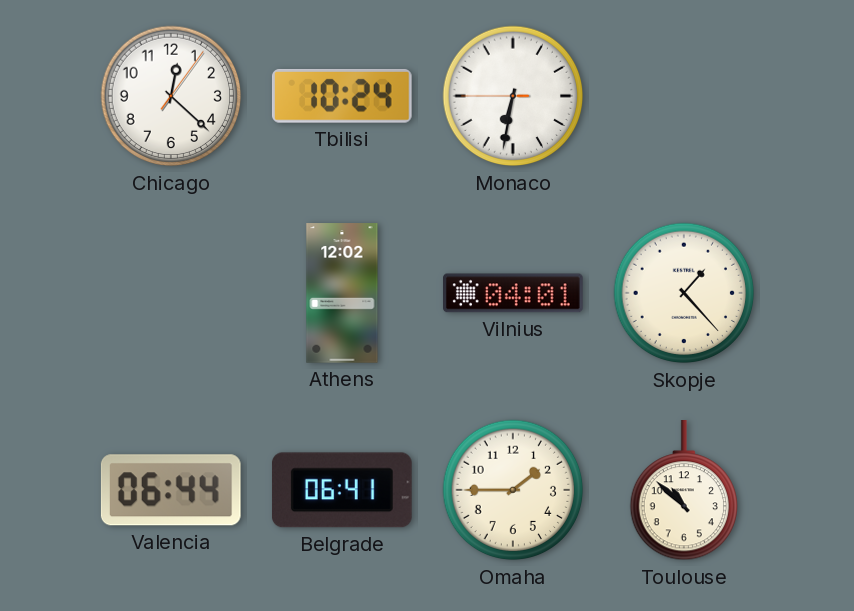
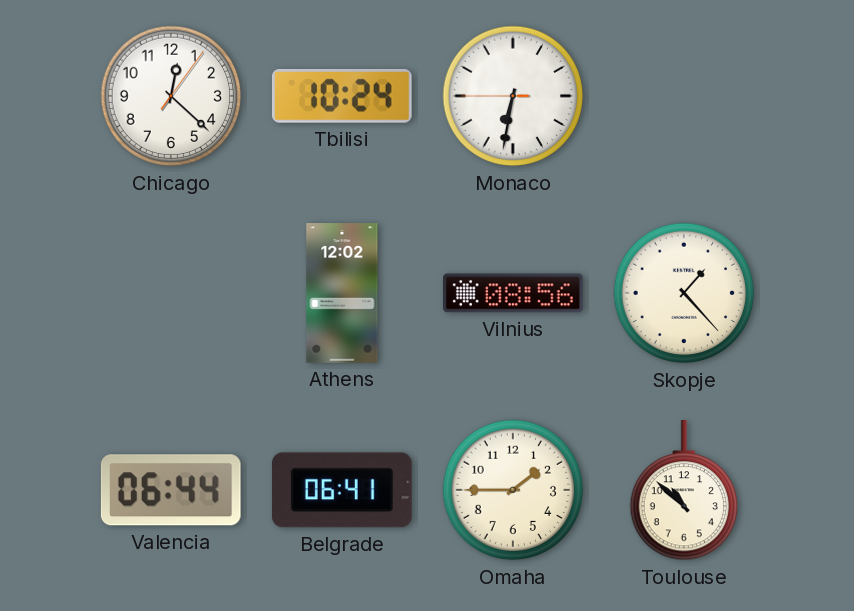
Vilnius: 04:01 -> 08:56 (514, 293)
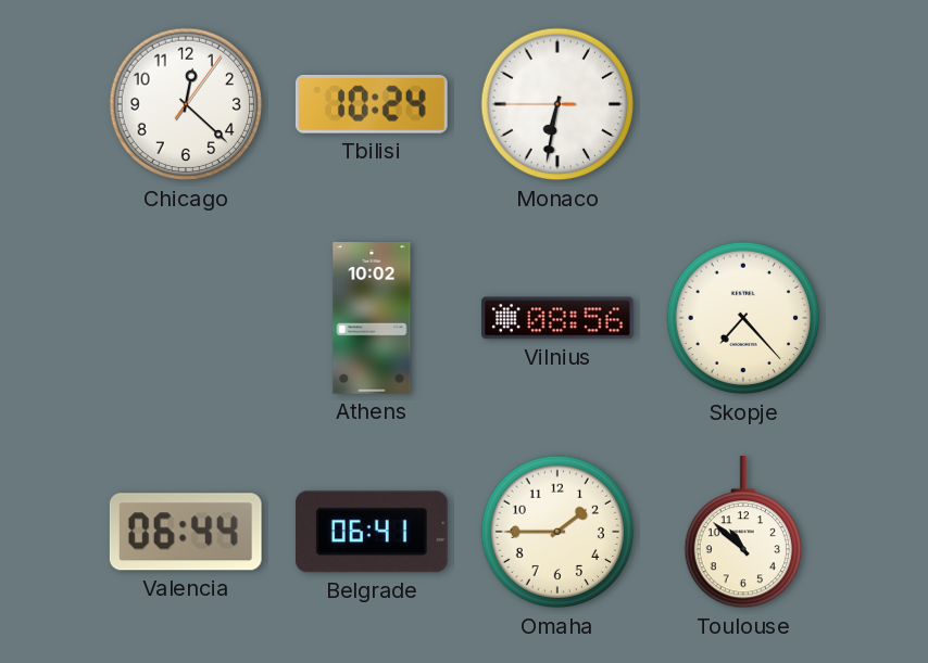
Athens: 12:02 -> 10:02 (372, 318)
Skopje: 1:23 -> 7:23 (743, 318)
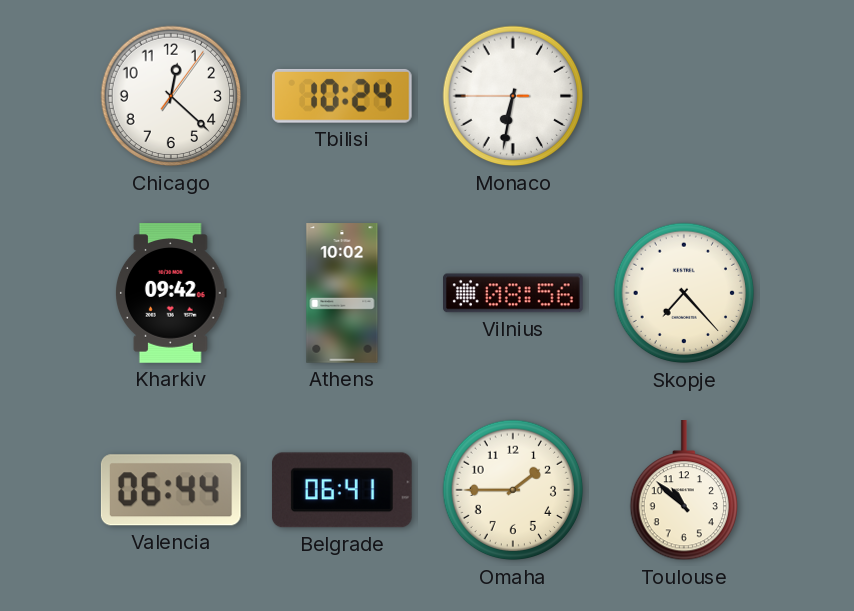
Kharkiv: none -> 09:42 (172, 293)
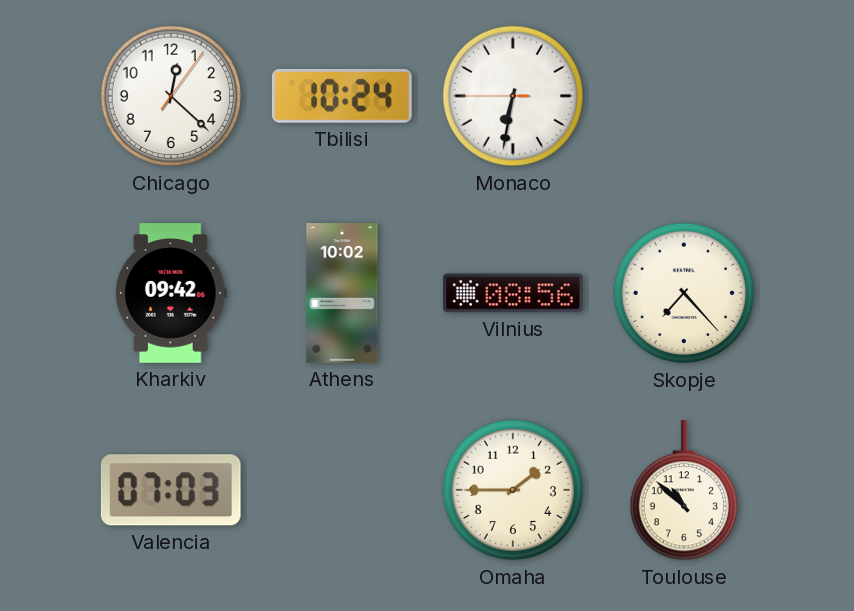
Valencia: 06:44 -> 07:03 (171, 490)
Belgrade: 06:41 -> none (342, 490)
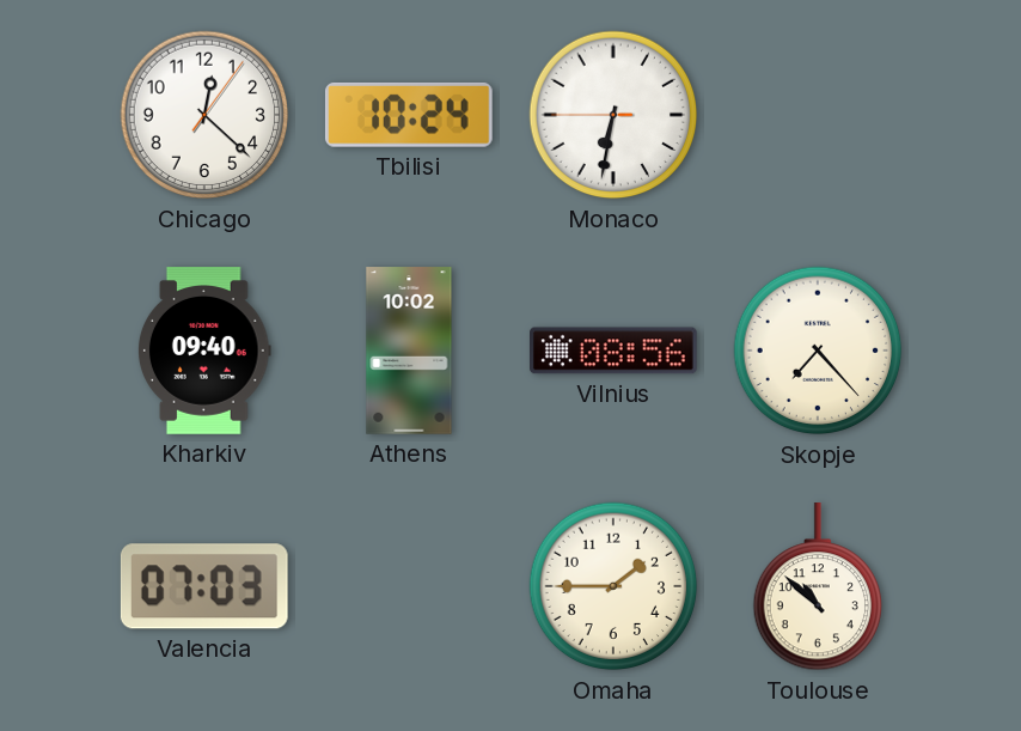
Kharkiv: 09:42 -> 09:40 (206, 351)
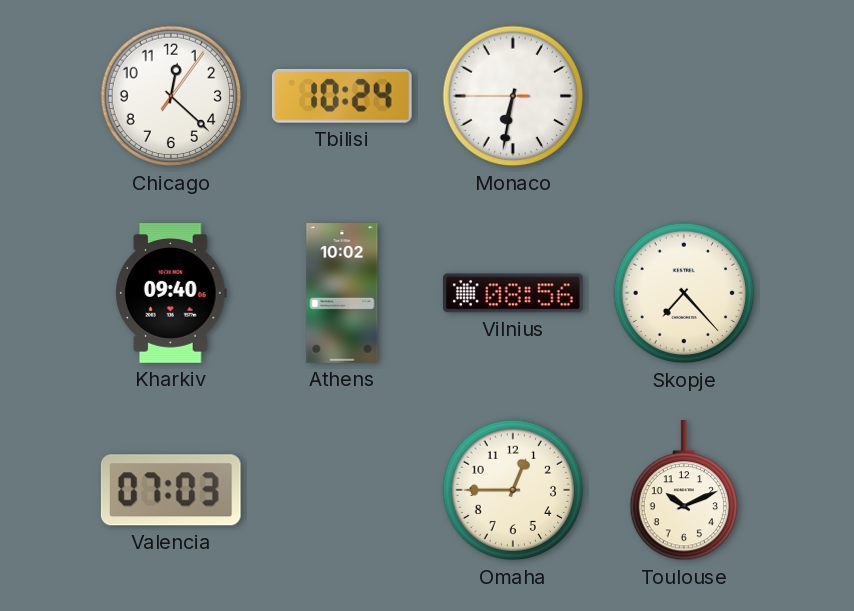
Omaha: 1:45 -> 12:45 (513, 490)
Toulouse: 10:52 -> 10:11 (683, 491)
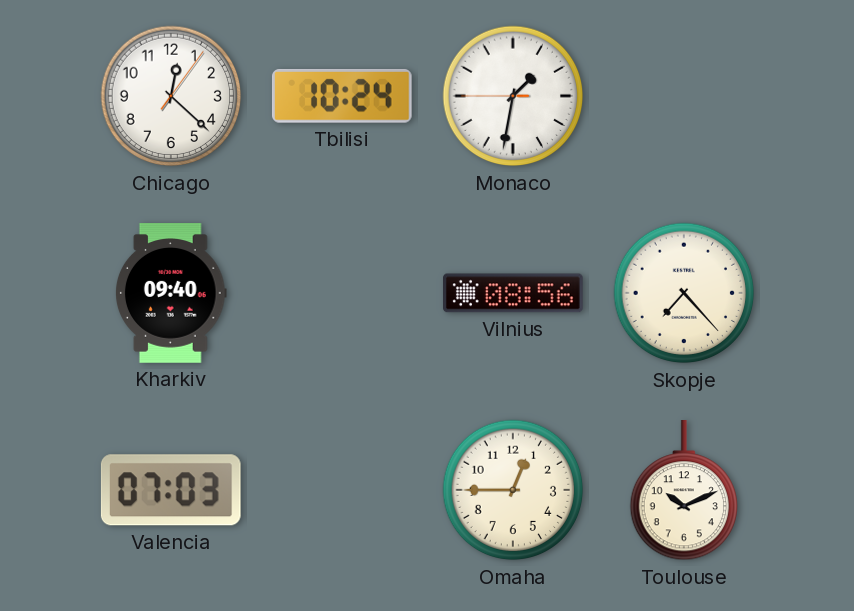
Monaco: 6:31 -> 1:31 (513, 96)
Athens: 10:02 -> none (342, 293)
